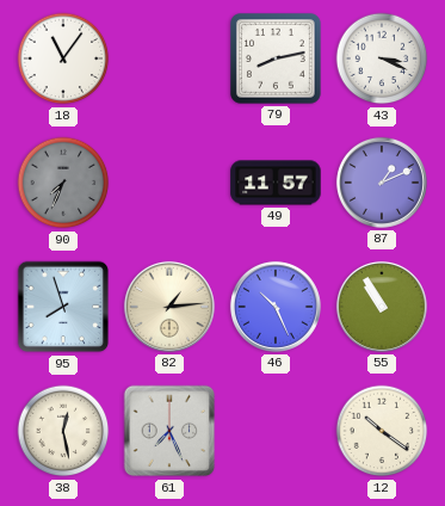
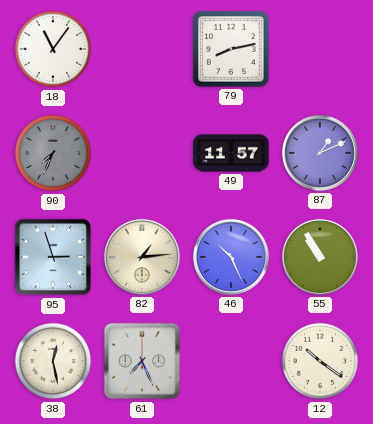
43: 3:19 -> none (382, 58)
95: 7:57 -> 2:57 (53, 257)
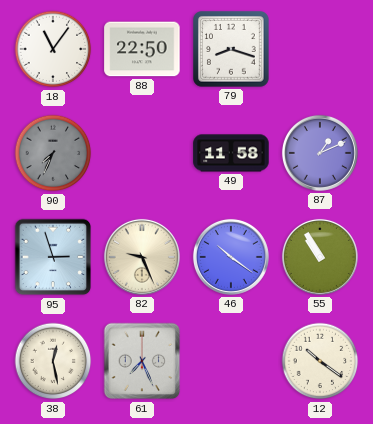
88: none -> 22:50 (142, 49)
79: 8:13 -> 8:18 (232, 50)
49: 11:57 -> 11:58 (231, 153)
82: 1:14 -> 9:26 (142, 257)
46: 10:26 -> 10:21 (231, 257)
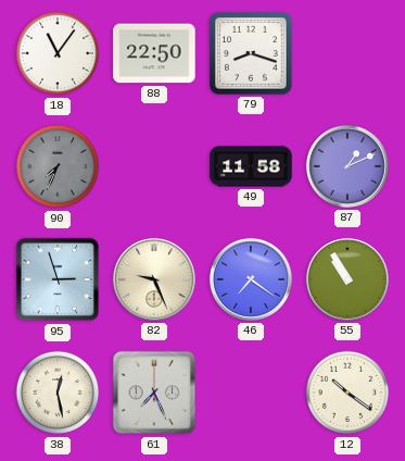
46: 10:21 -> 7:21 (251, 279)
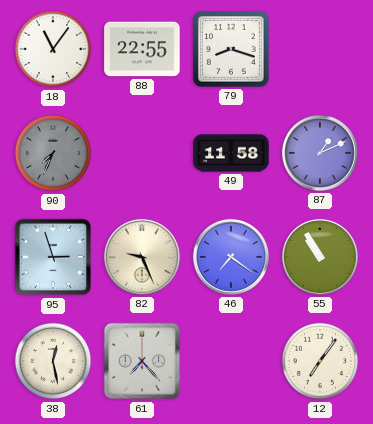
88: 22:50 -> 22:55 (142, 49)
61: 7:26 -> 7:23 (142, 361)
12: 10:21 -> 7:06 (320, 361)
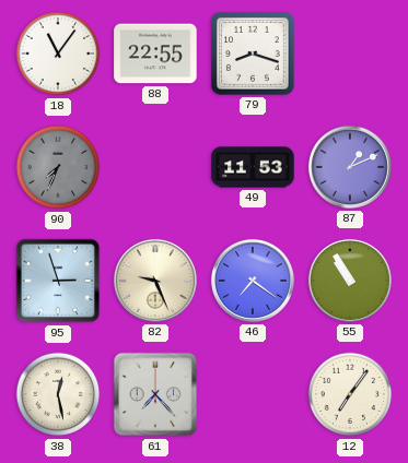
49: 11:58 -> 11:53 (253, 167)
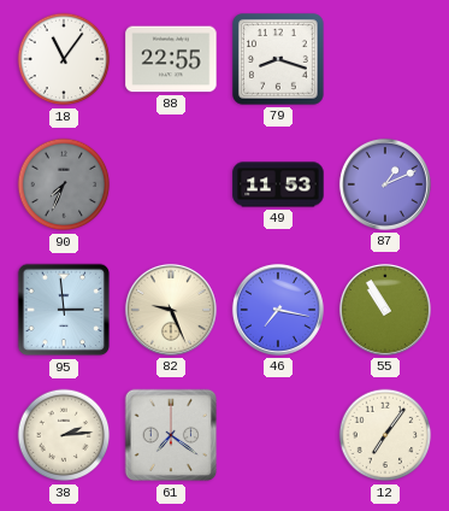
95: 2:57 -> 2:59 (64, 310)
46: 7:21 -> 7:17 (278, 310)
38: 12:28 -> 2:14 (64, 435)
61: 7:23 -> 7:21 (171, 435)
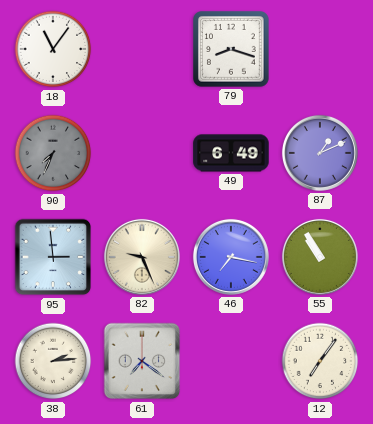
88: 22:55 -> none (171, 59)
49: 11:53 -> 6:49 (231, 153)
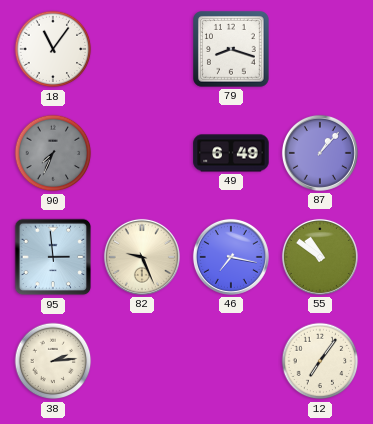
87: 1:11 -> 1:07 (320, 153)
55: 10:55 -> 10:51 (320, 257)
61: 7:21 -> none (142, 361)
